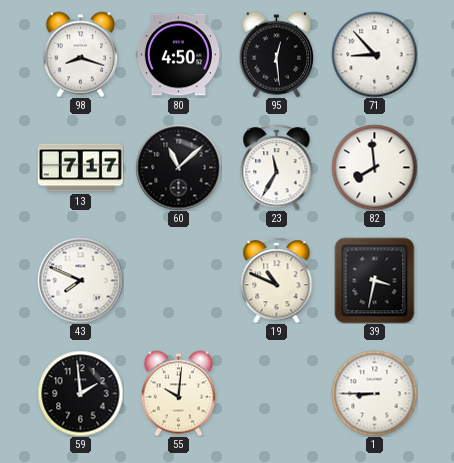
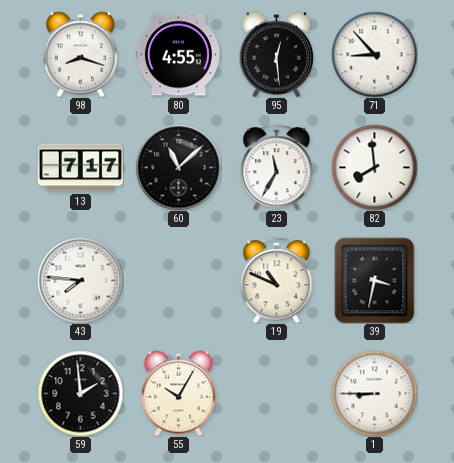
80: 4:50 -> 4:55 (178, 55)
43: 7:49 -> 7:46 (80, 280)
55: 10:01 -> 10:05 (179, 393)
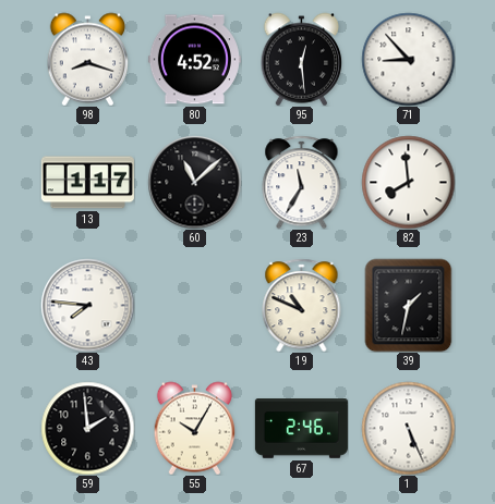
80: 4:55 -> 4:52 (194, 60)
13: 7:17 -> 1:17 (87, 183)
39: 3:32 -> 1:32 (409, 305)
67: none -> 2:46 (301, 429)
1: 8:45 -> 5:26 (408, 428)
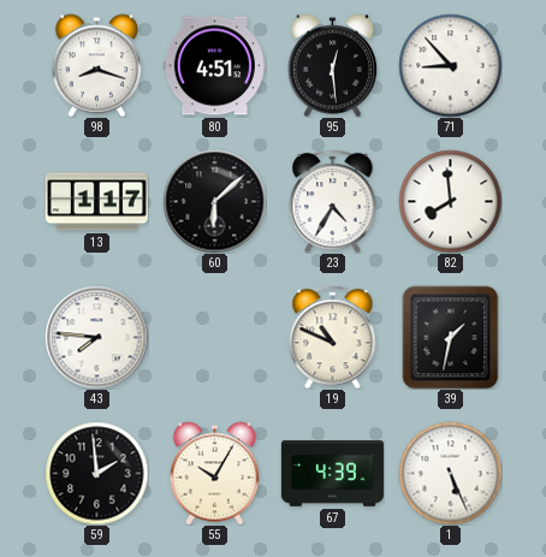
80: 4:52 -> 4:51 (214, 66)
60: 11:08 -> 6:08 (214, 201)
23: 11:35 -> 4:35 (333, 201)
67: 2:46 -> 4:39 (332, 474)
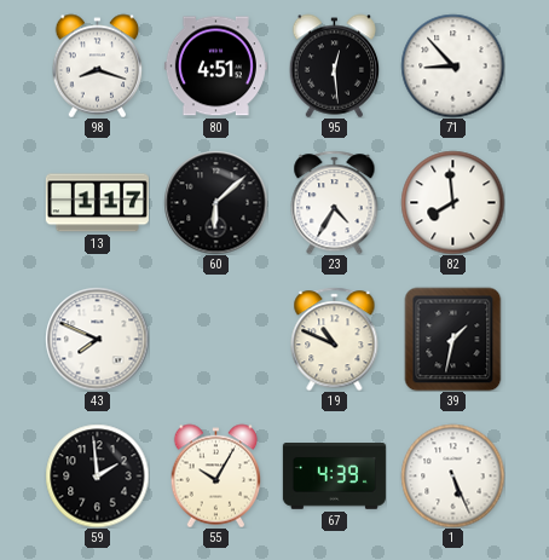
43: 7:46 -> 7:49 (97, 339)
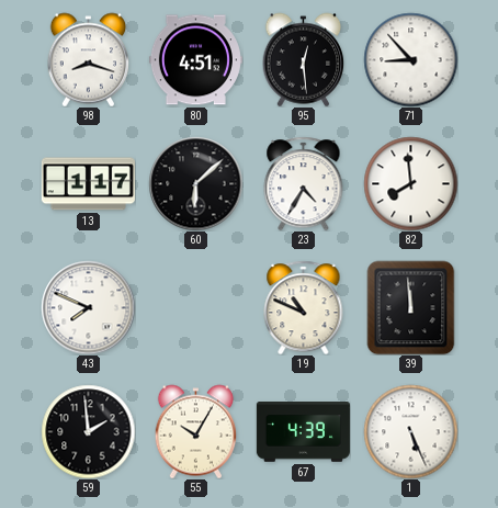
39: 1:32 -> 11:59 (411, 307)
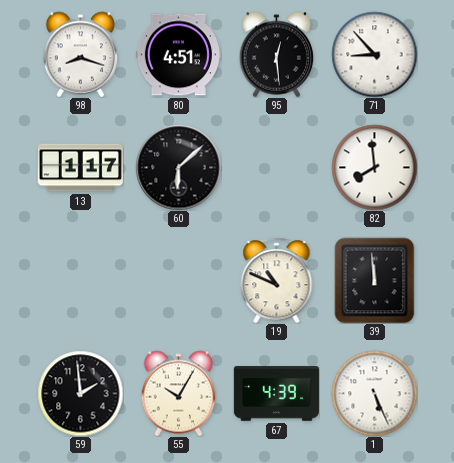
23: 4:35 -> none (304, 183)
43: 7:49 -> none (88, 307)
